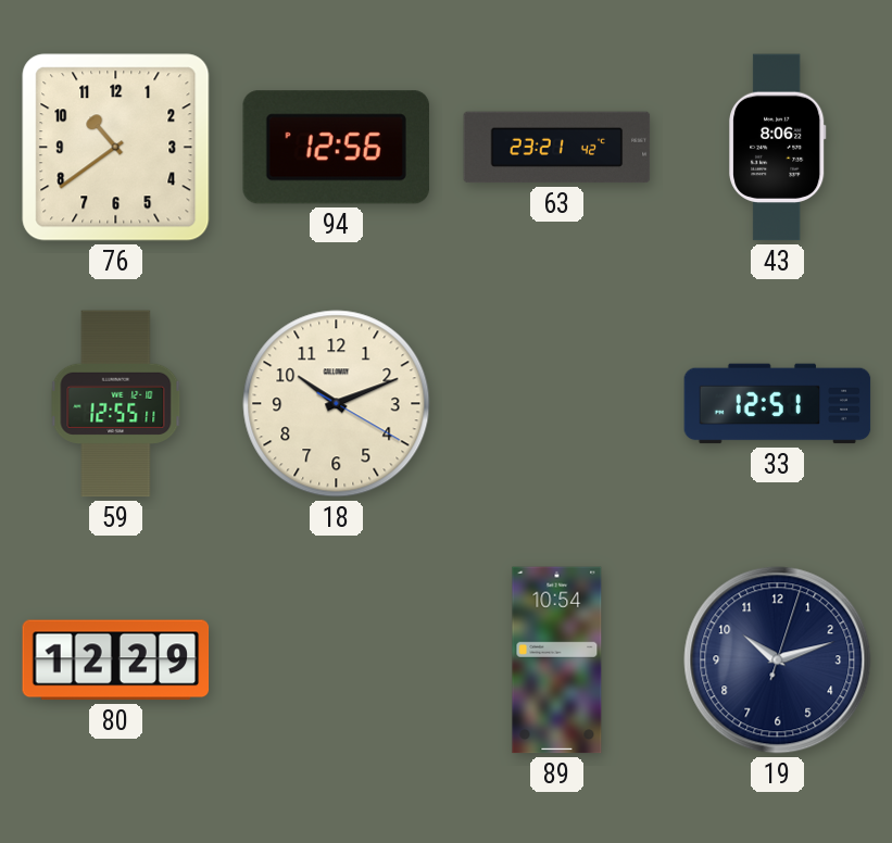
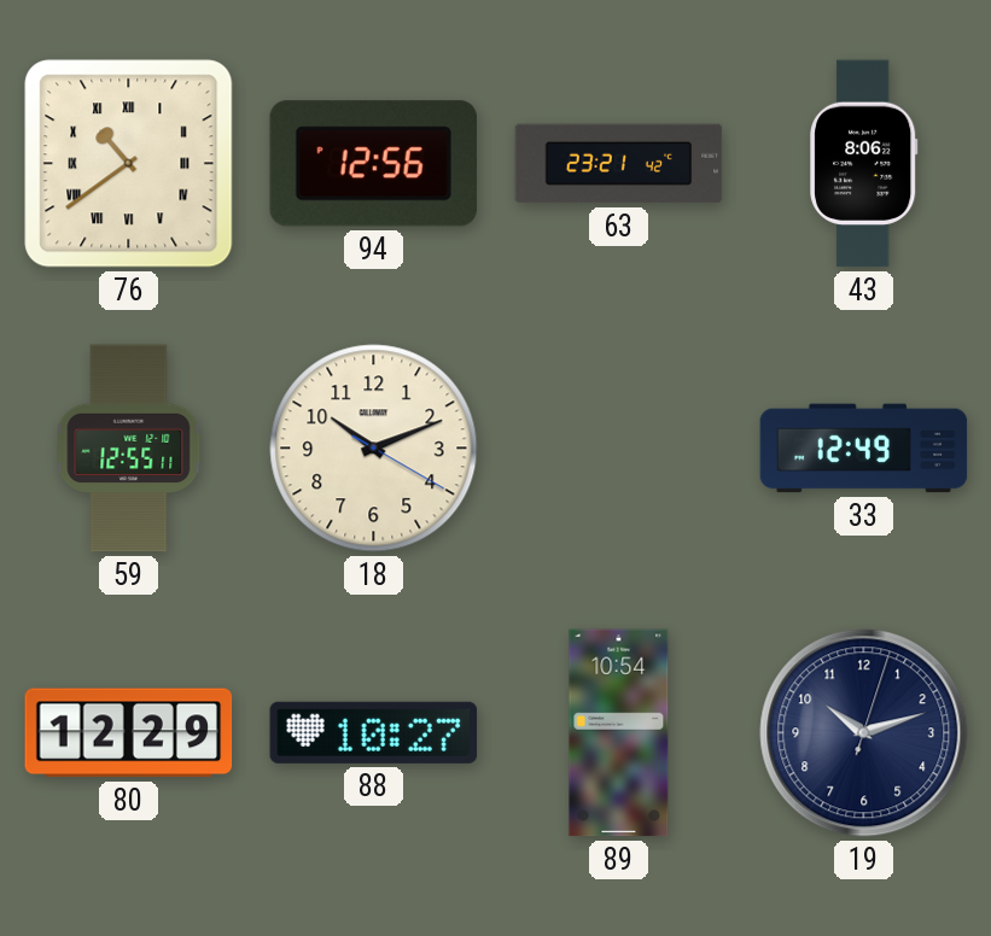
76 numerals: Arabic -> Roman (129, 164)
33: 12:51 -> 12:49 (864, 449)
88: none -> 10:27 (374, 732)
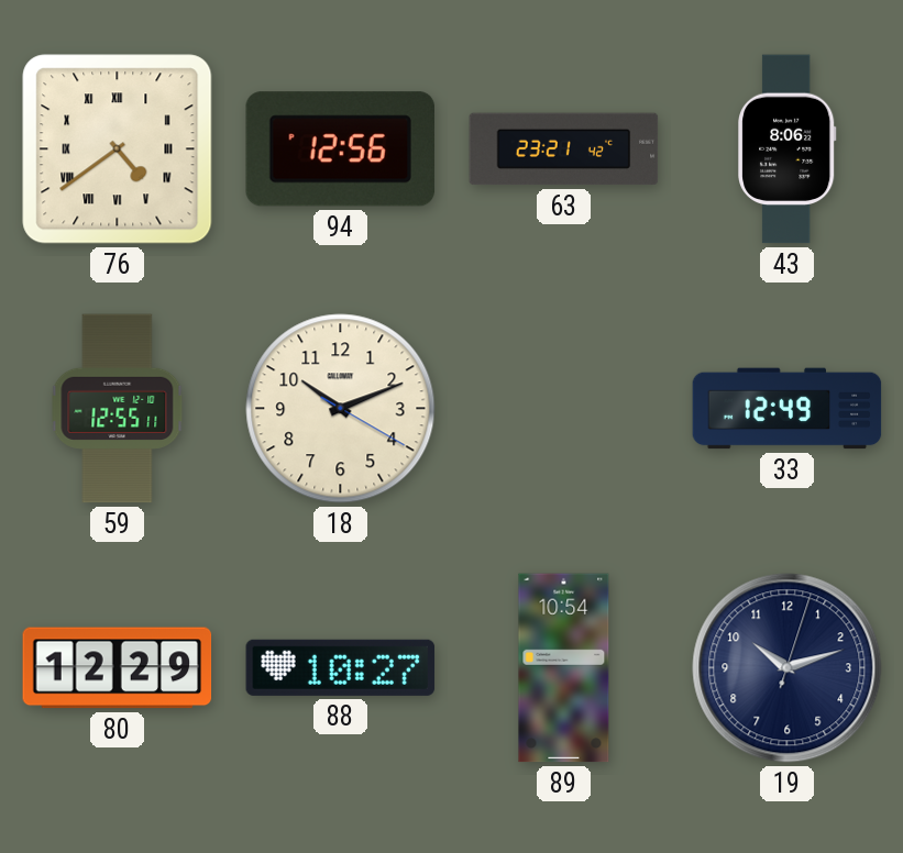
76: 10:39 -> 4:39 (118, 149)
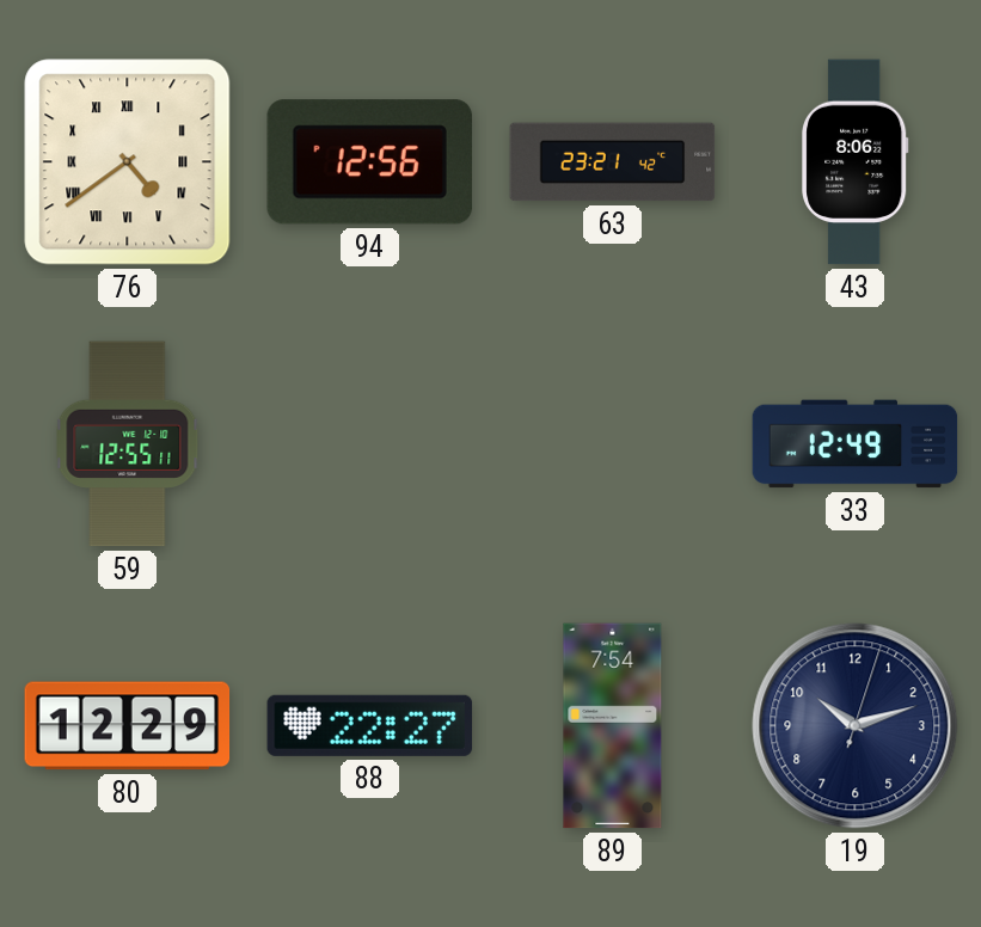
18: 10:11 -> none (341, 409)
88: 10:27 -> 22:27 (370, 725)
89: 10:54 -> 7:54 (613, 726)
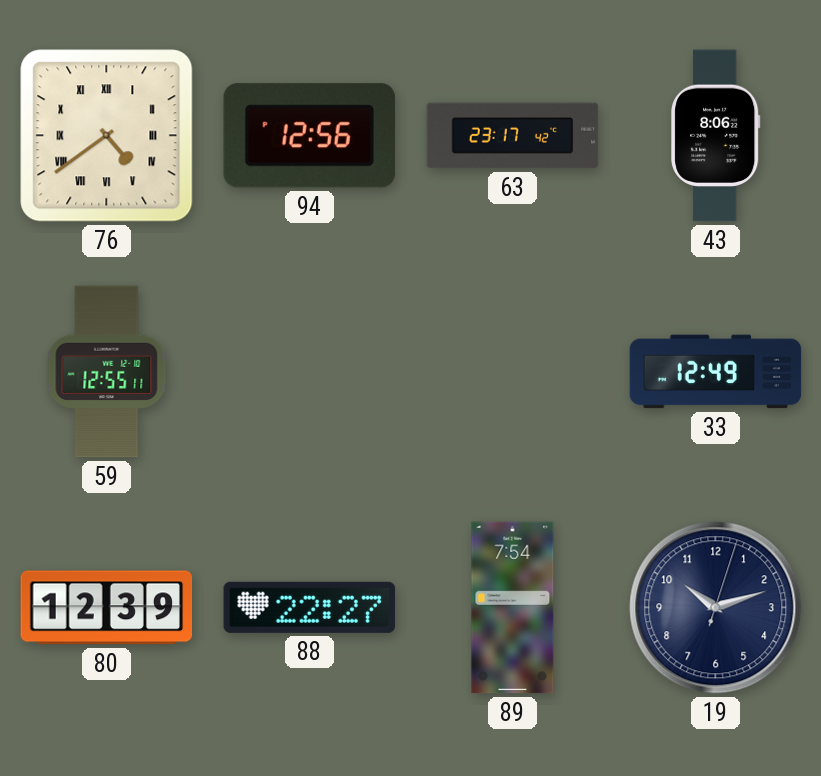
63: 23:21 -> 23:17 (513, 136)
80: 12:29 -> 12:39 (107, 608)
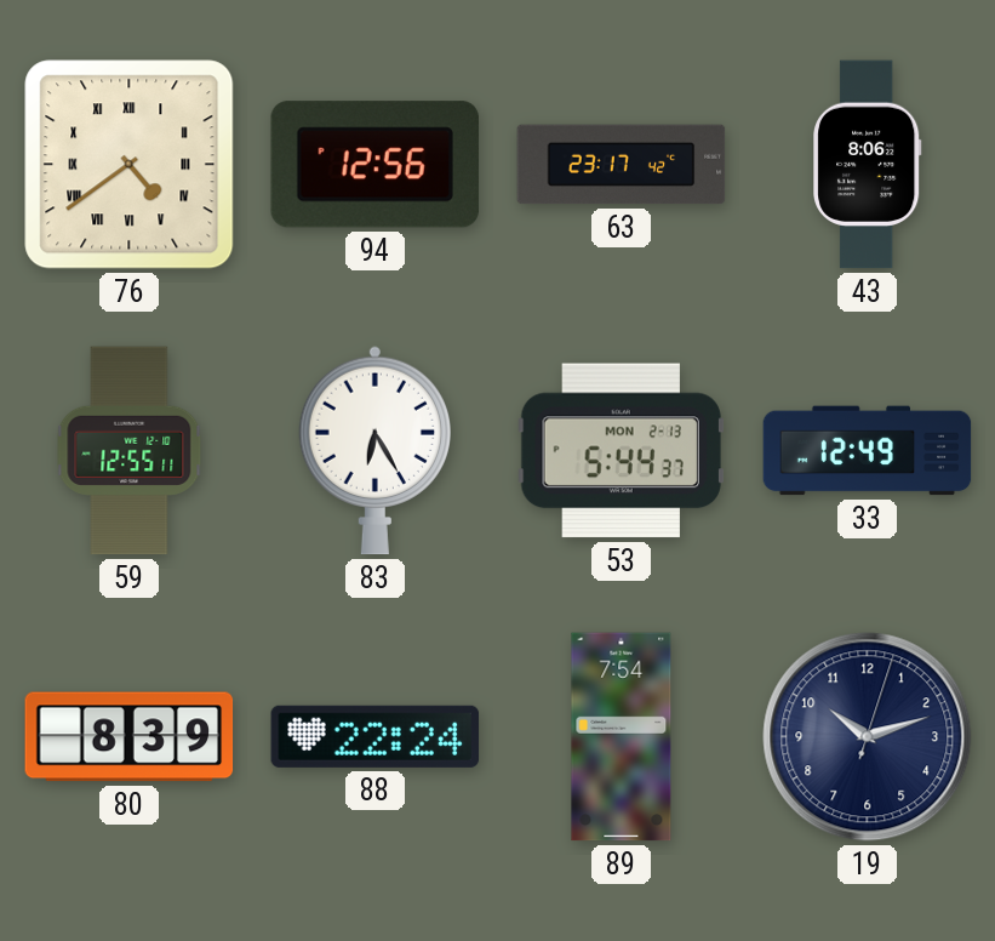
83: none -> 6:25 (374, 451)
53: none -> 5:44 (621, 451)
80: 12:39 -> 8:39 (130, 737)
88: 22:27 -> 22:24 (376, 736)
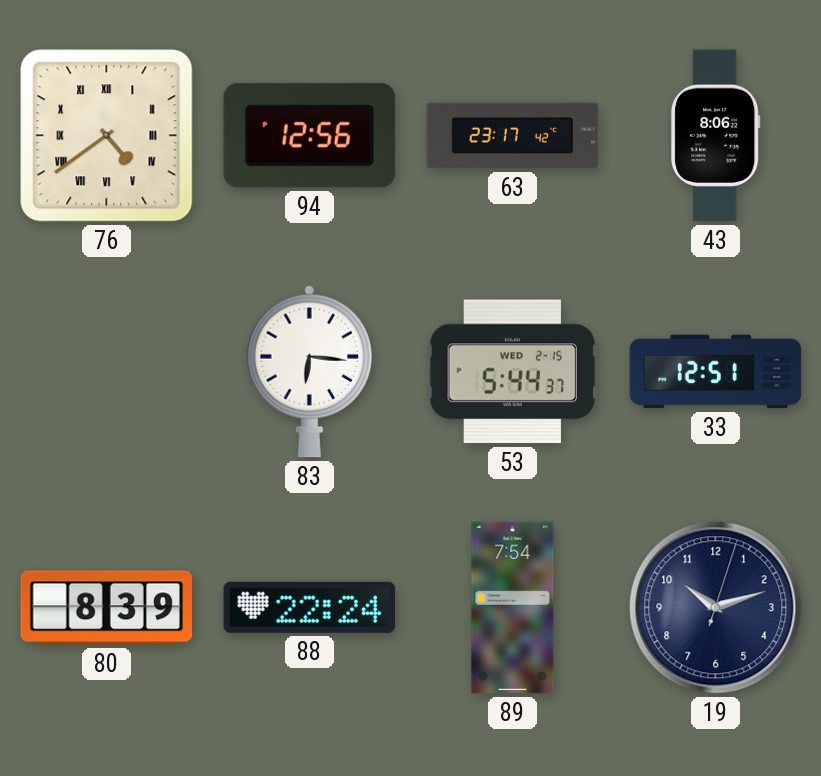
59: 12:55 -> none (130, 451)
83: 6:25 -> 6:16 (309, 372)
53 date: MON 2-13 -> WED 2-15 (512, 372)
33: 12:49 -> 12:51 (716, 372)
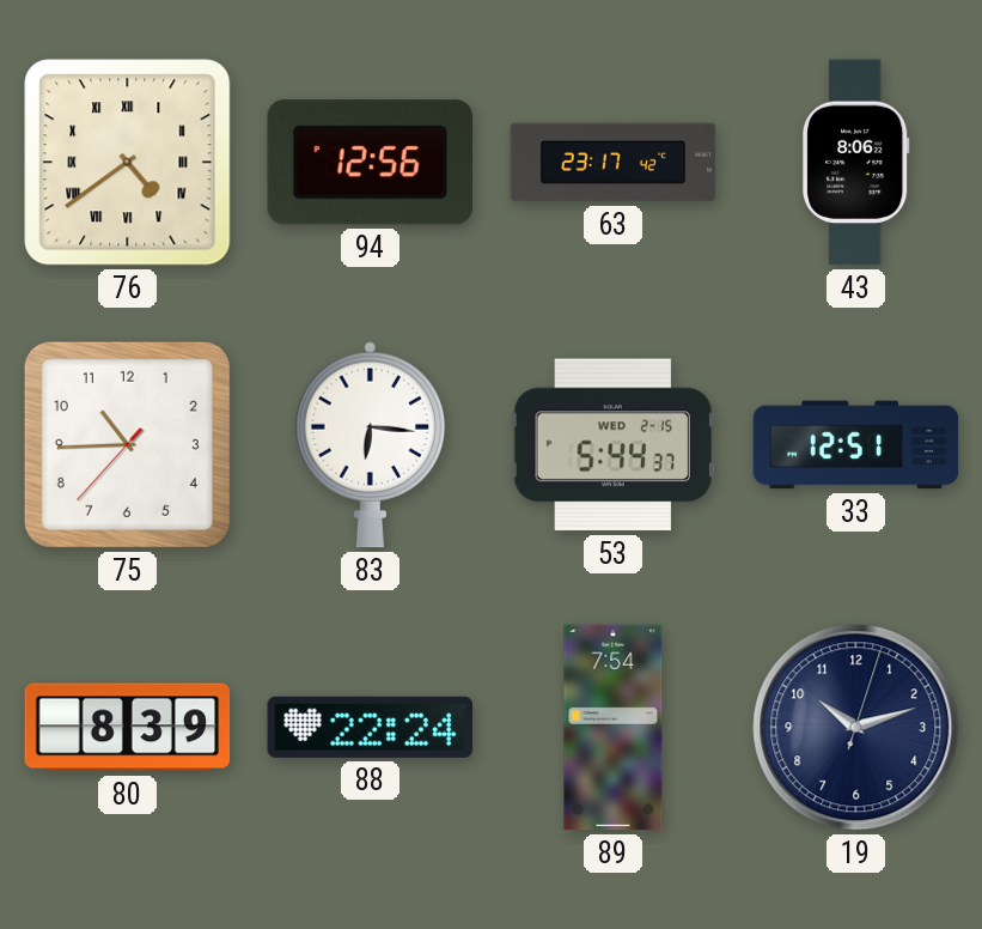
75: none -> 10:44 (127, 444)
